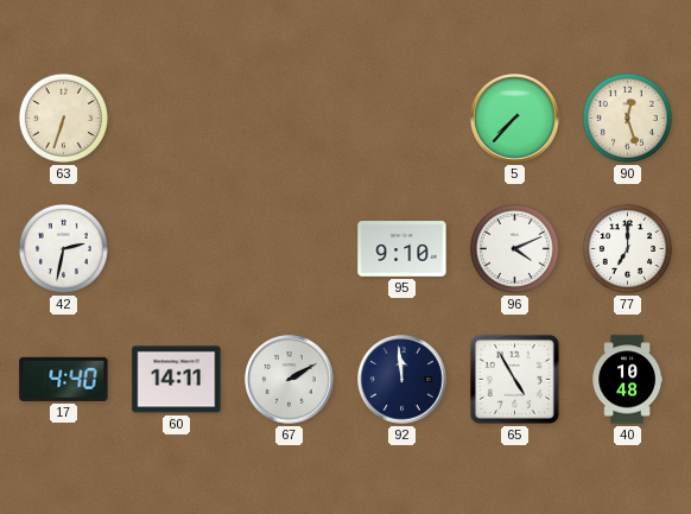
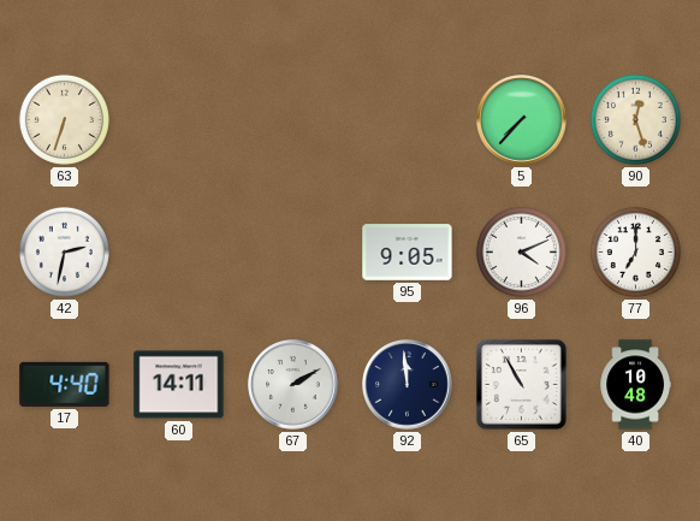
95: 9:10 -> 9:05 (408, 253)
65: 4:55 -> 10:55 (521, 384)
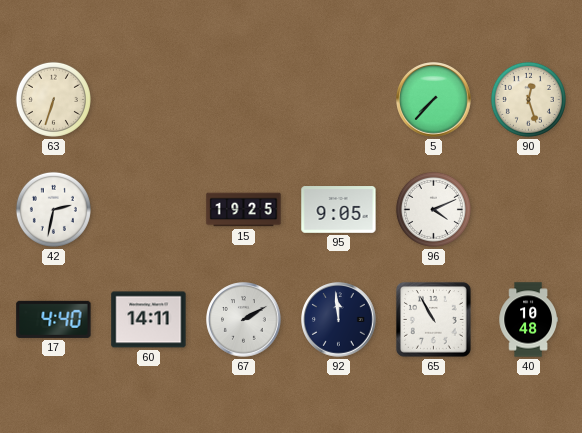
15: none -> 19:25 (244, 210)
77: 7:00 -> none (635, 251)
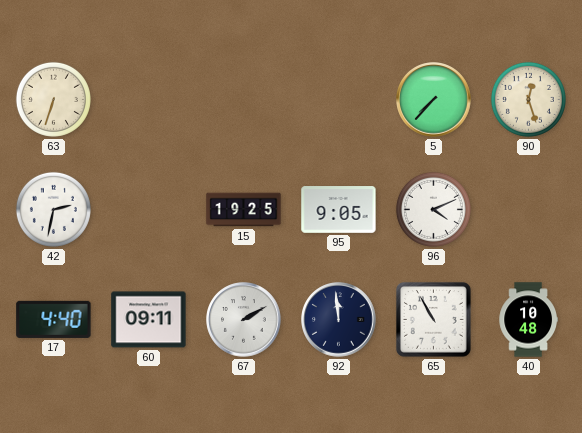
60: 14:11 -> 09:11 (149, 320)
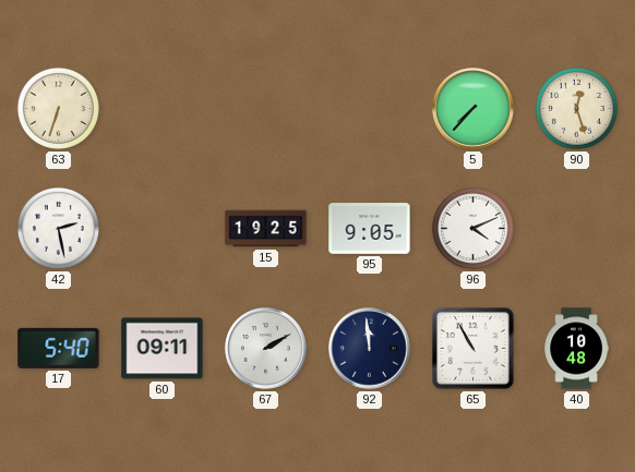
42: 2:32 -> 2:28 (58, 228)
17: 4:40 -> 5:40 (59, 348)
